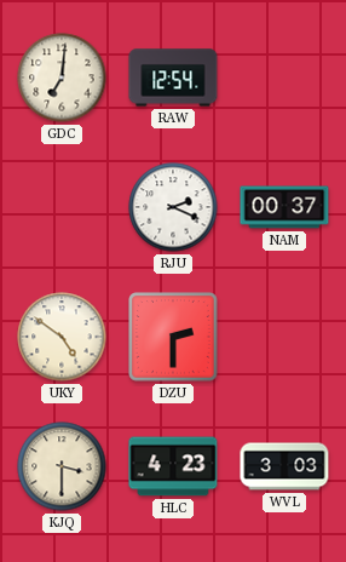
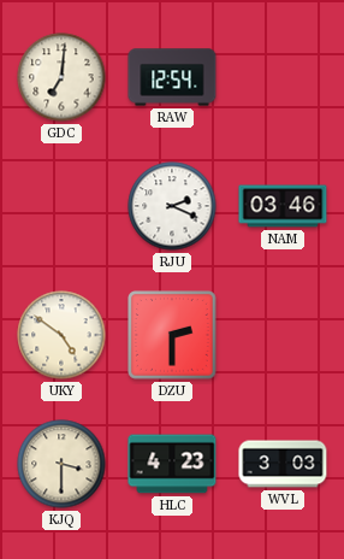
NAM: 00:37 -> 03:46 (283, 206)
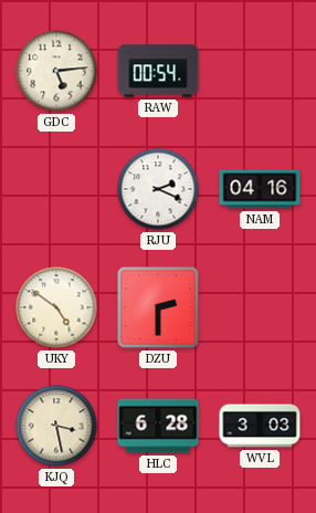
GDC: 7:01 -> 5:14 (56, 71)
RAW: 12:54 -> 00:54 (158, 71)
NAM: 03:46 -> 04:16 (260, 189)
KJQ: 3:30 -> 3:28 (56, 426)
HLC: 4:23 -> 6:28 (158, 426)
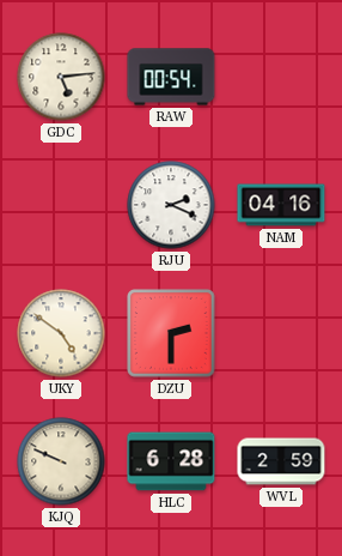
KJQ: 3:28 -> 9:49 (61, 461)
WVL: 3:03 -> 2:59 (281, 461)
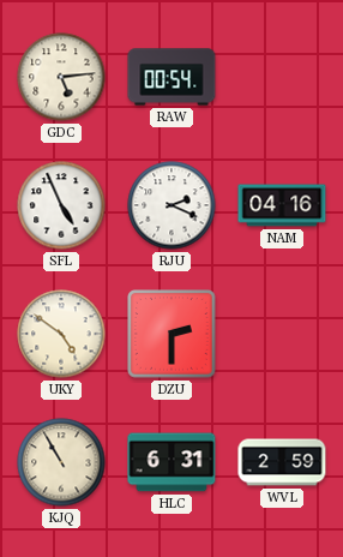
SFL: none -> 4:56 (61, 205)
KJQ: 9:49 -> 10:55 (61, 462)
HLC: 6:28 -> 6:31 (171, 462)
